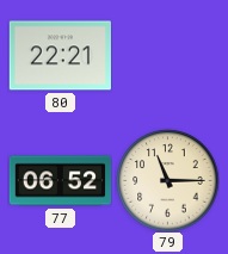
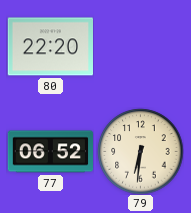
80: 22:21 -> 22:20 (50, 47)
79: 11:15 -> 6:31 (140, 151)
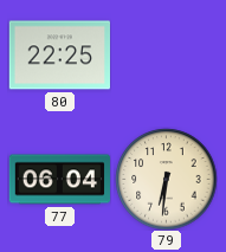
80: 22:20 -> 22:25 (59, 56)
77: 06:52 -> 06:04 (59, 180)
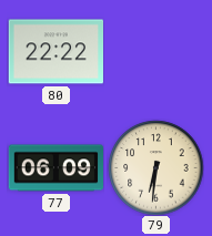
80: 22:25 -> 22:22 (55, 52)
77: 06:04 -> 06:09 (55, 168)
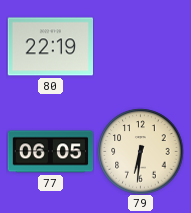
80: 22:22 -> 22:19 (50, 47)
77: 06:09 -> 06:05 (50, 152)
